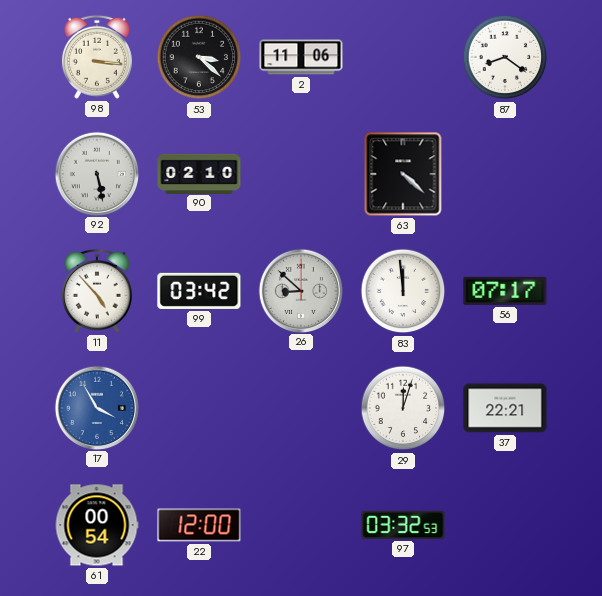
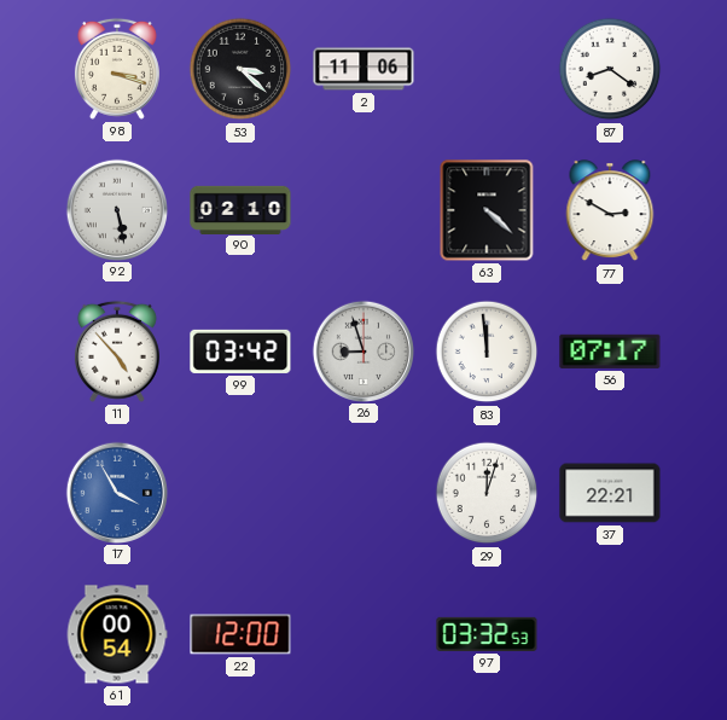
98: 3:16 -> 3:18 (117, 69)
77: none -> 2:50 (610, 211)
26: 8:52 -> 8:57 (362, 350)
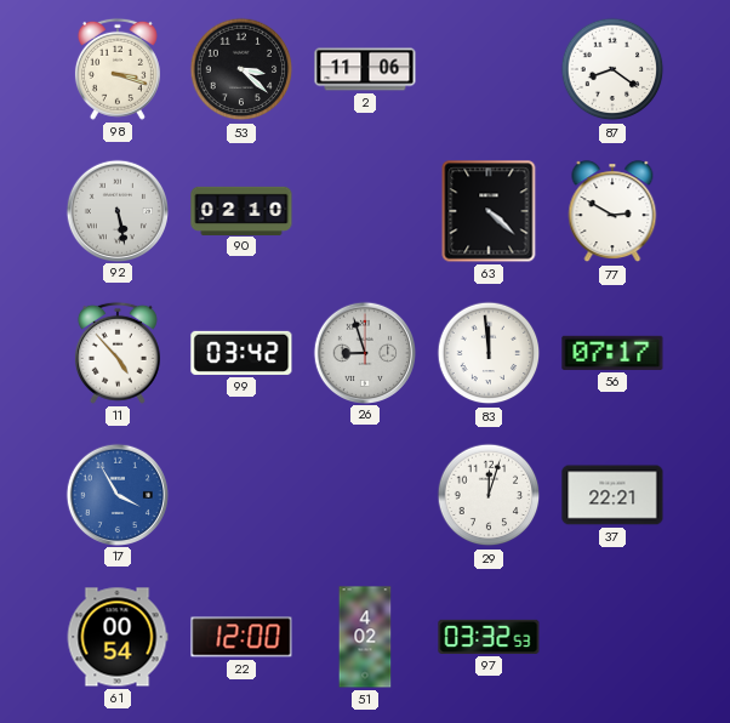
51: none -> 4:02 (365, 637)
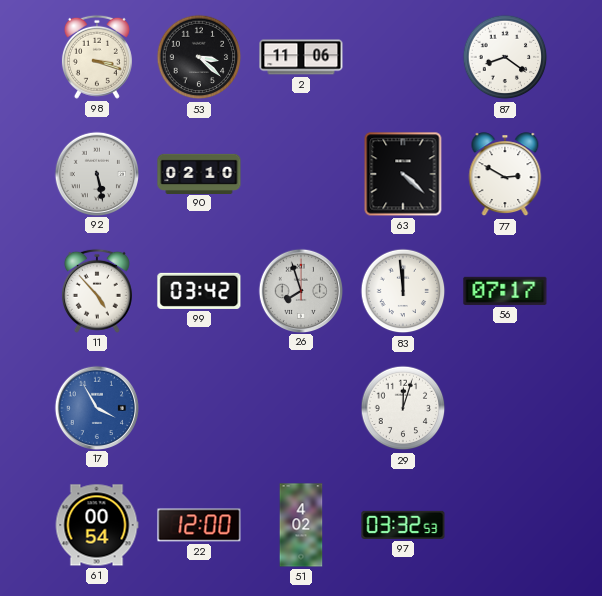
26: 8:57 -> 7:57 (300, 290)
37: 22:21 -> none (612, 495)
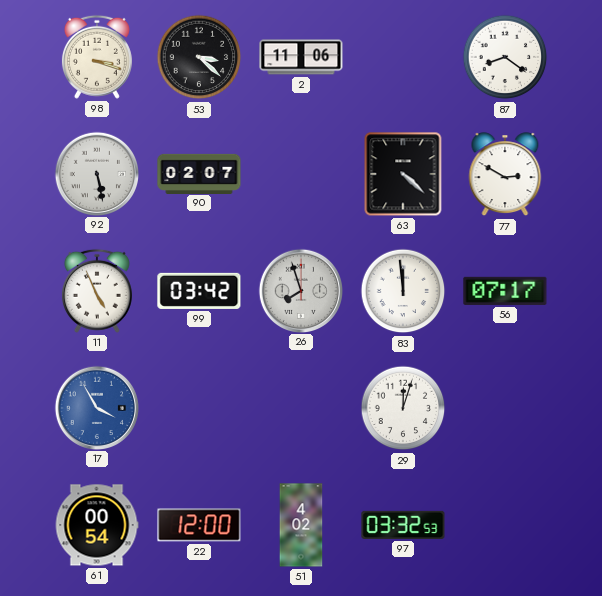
90: 02:10 -> 02:07 (199, 173)
11: 4:53 -> 4:56 (97, 291)
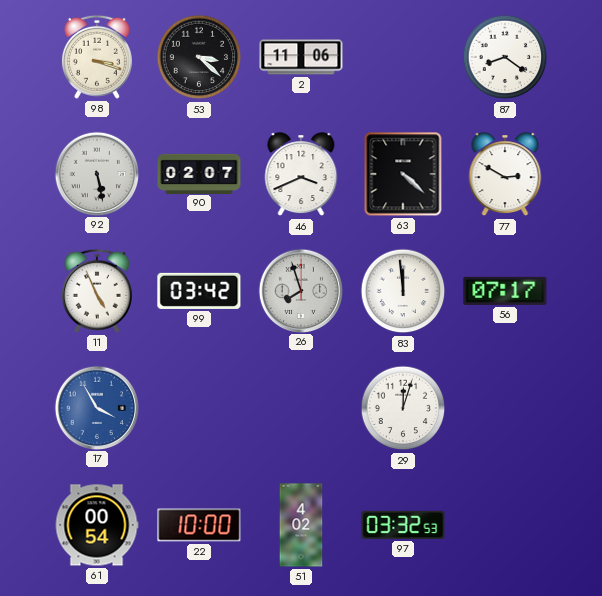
46: none -> 3:41 (301, 175)
22: 12:00 -> 10:00 (199, 525)
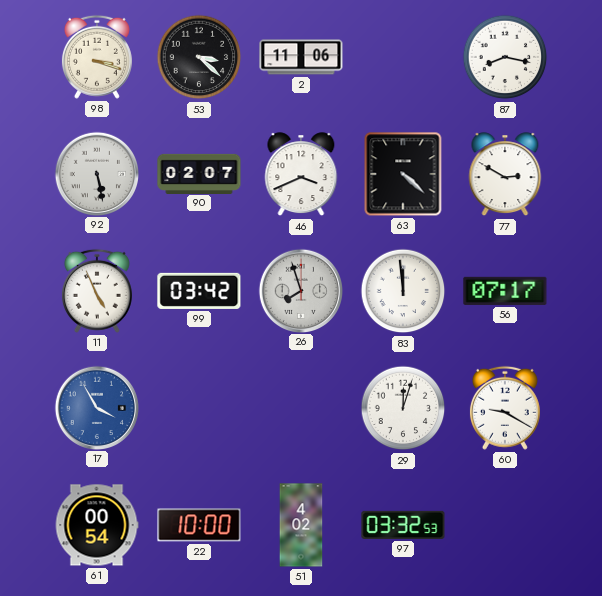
87: 8:21 -> 8:17 (505, 57)
60: none -> 9:20 (505, 408)
